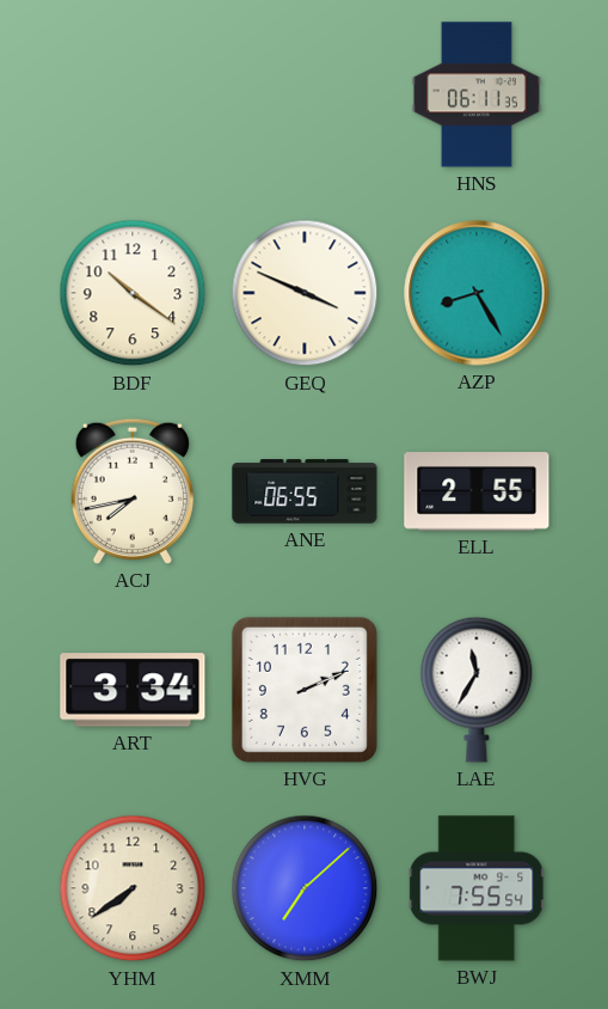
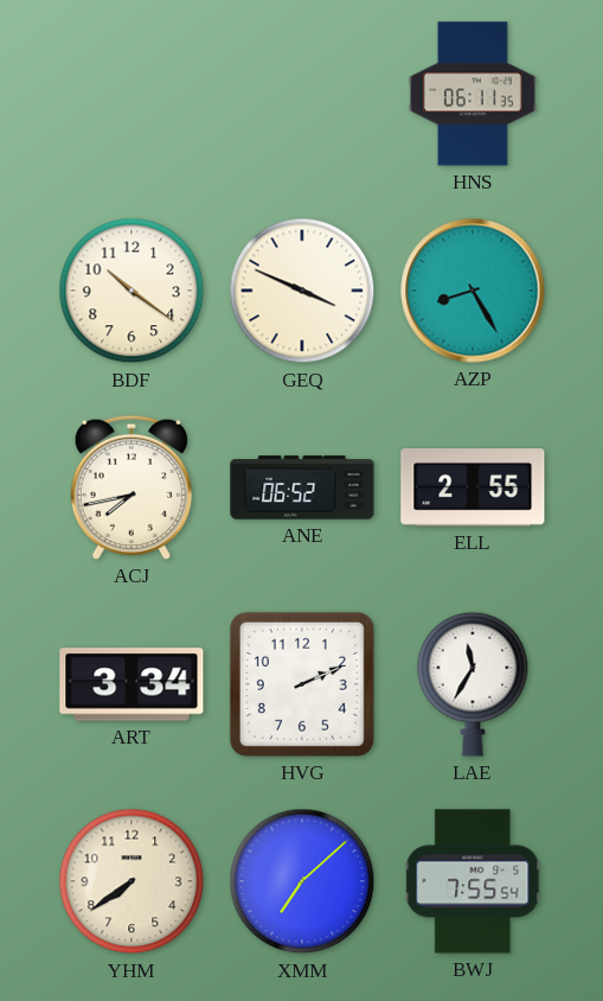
ANE: 06:55 -> 06:52 (302, 487)
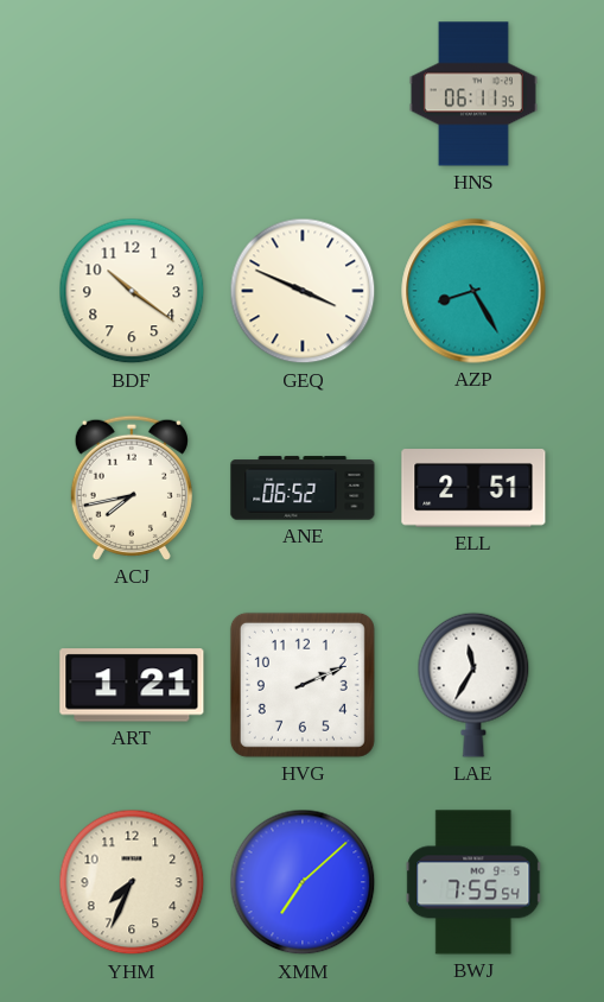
ELL: 2:55 -> 2:51 (473, 488)
ART: 3:34 -> 1:21 (132, 685)
YHM: 7:39 -> 7:34 (132, 882)
